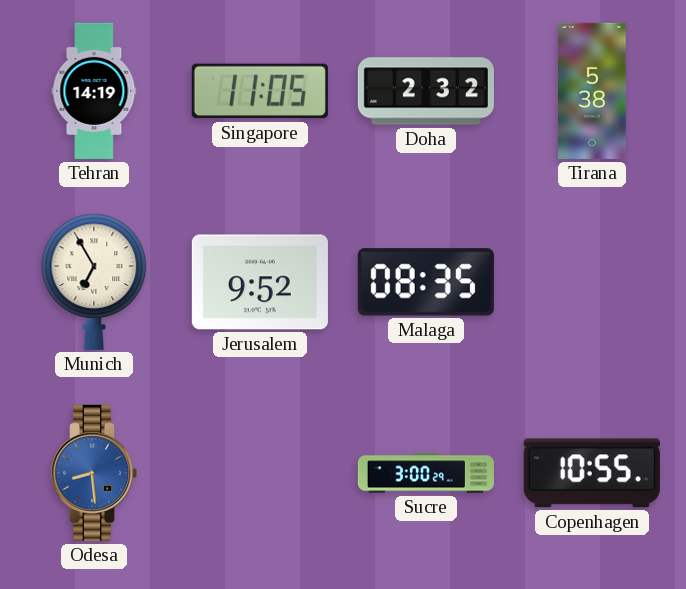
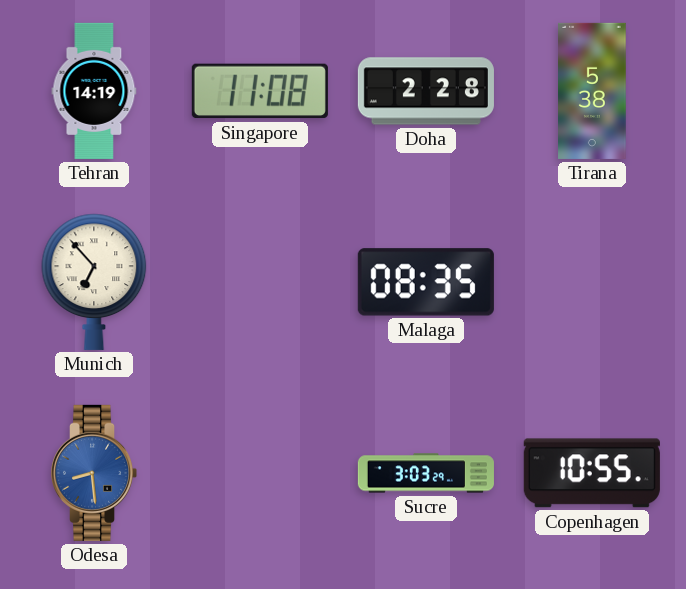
Singapore: 11:05 -> 11:08 (260, 91)
Doha: 2:32 -> 2:28 (426, 91)
Munich: 6:55 -> 6:53 (94, 282)
Jerusalem: 9:52 -> none (260, 282)
Sucre: 3:00 -> 3:03 (426, 473)
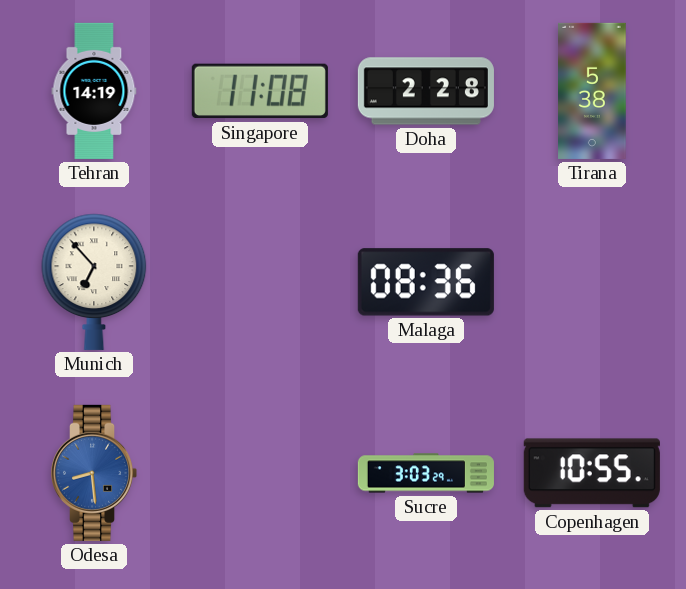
Malaga: 08:35 -> 08:36 (426, 282)
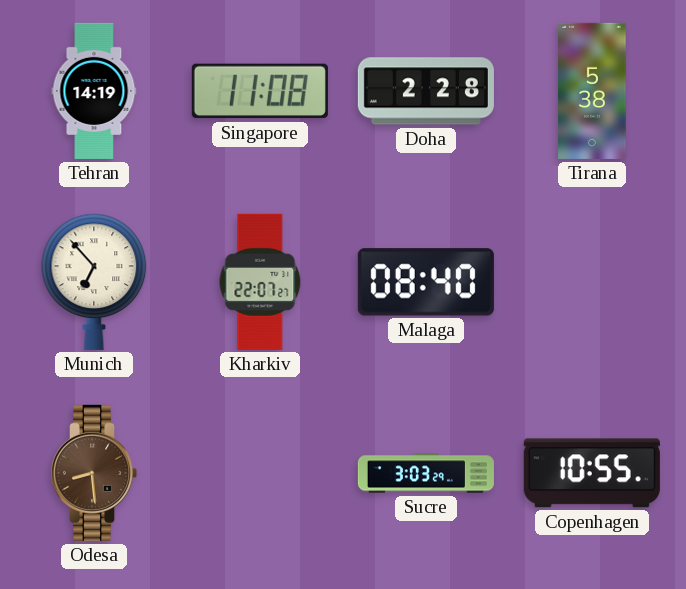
Kharkiv: none -> 22:07 (260, 282)
Malaga: 08:36 -> 08:40 (426, 282)
Odesa dial: blue -> brown (94, 473)
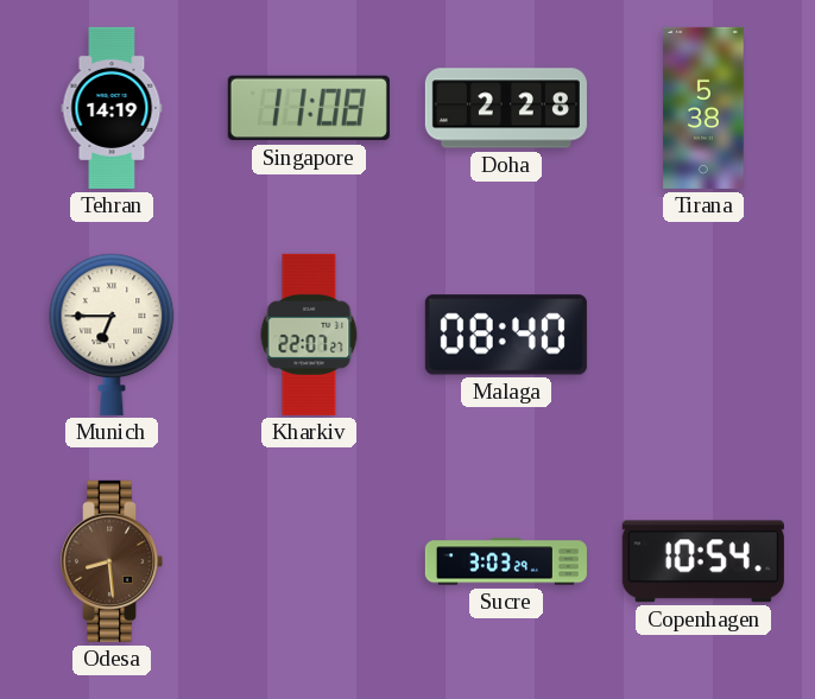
Munich: 6:53 -> 6:45 (112, 335)
Copenhagen: 10:55 -> 10:54 (703, 561)
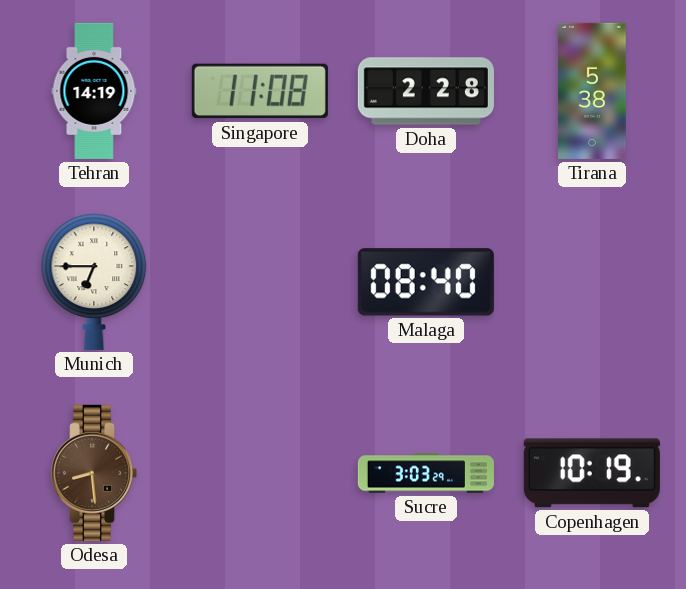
Kharkiv: 22:07 -> none (309, 335)
Copenhagen: 10:54 -> 10:19 (592, 473)
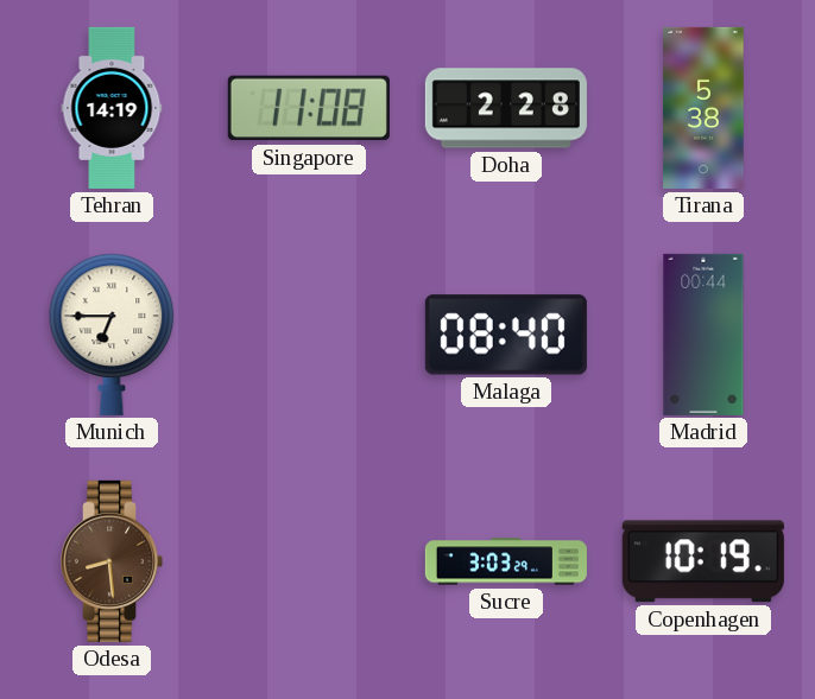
Madrid: none -> 00:44 (703, 335)
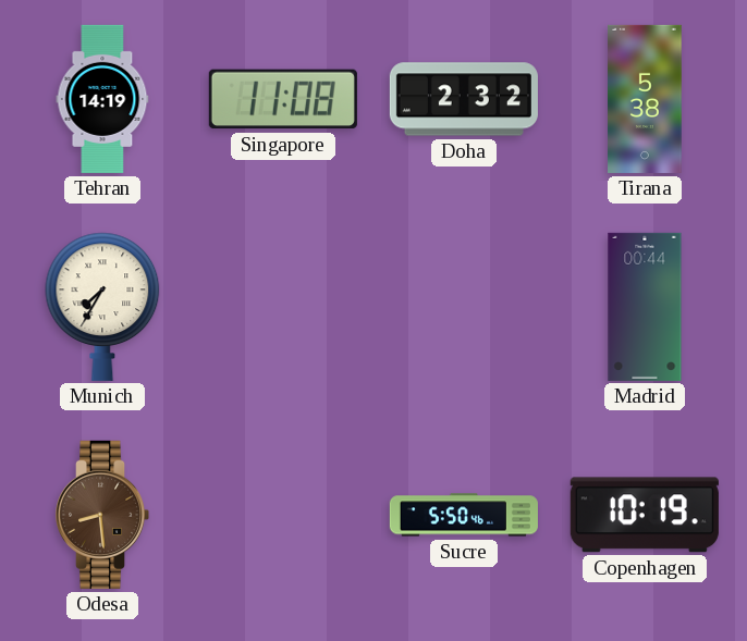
Doha: 2:28 -> 2:32 (464, 99)
Munich: 6:45 -> 7:35 (102, 307)
Malaga: 08:40 -> none (506, 335)
Sucre: 3:03 -> 5:50 (464, 515)
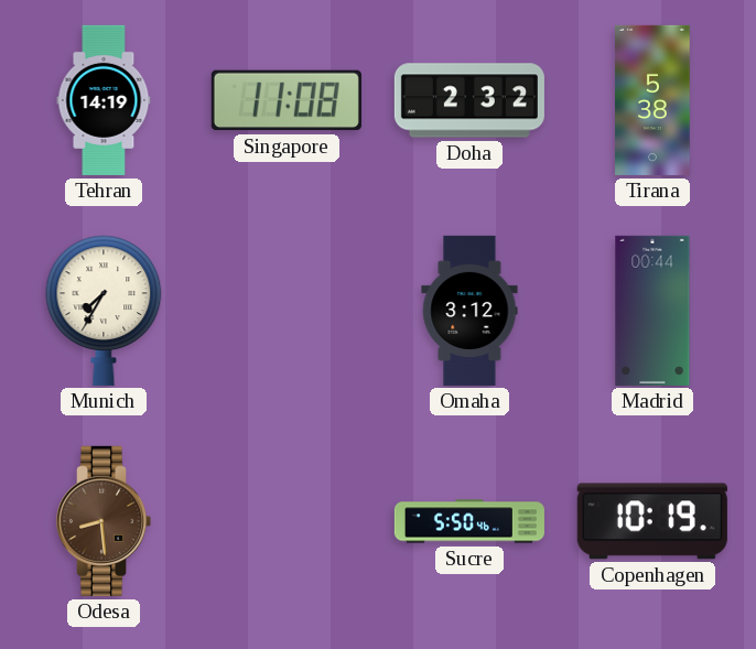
Omaha: none -> 3:12 (469, 311)
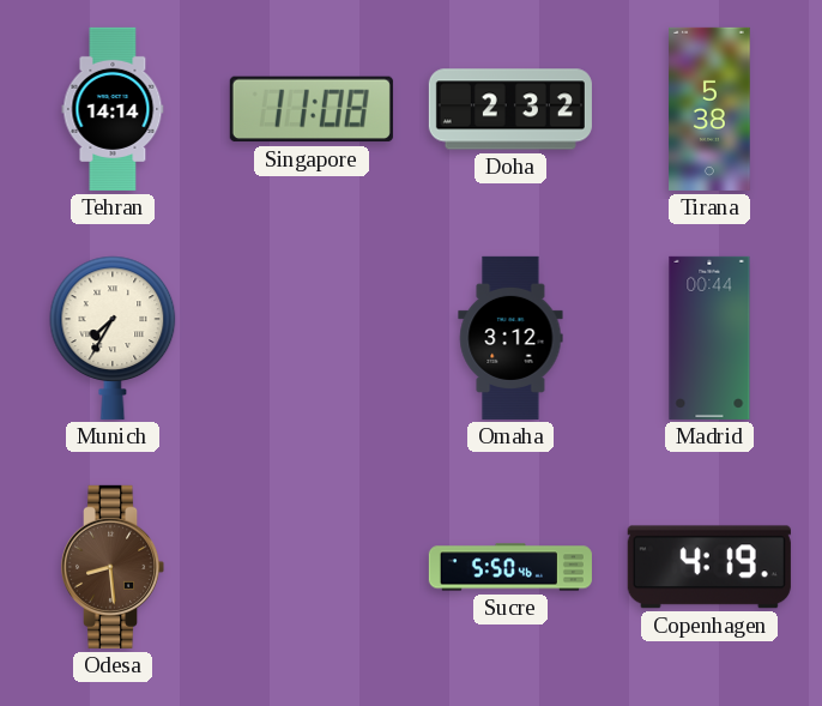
Tehran: 14:19 -> 14:14 (113, 109)
Copenhagen: 10:19 -> 4:19 (709, 567)
